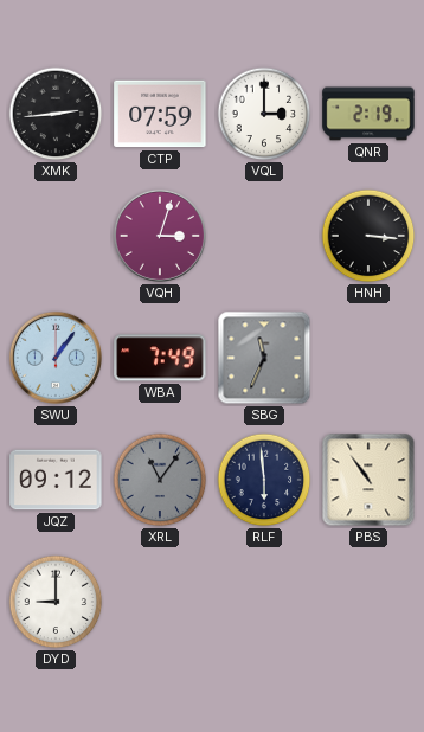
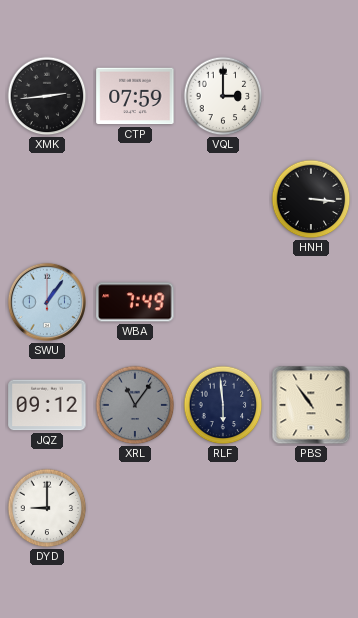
QNR: 2:19 -> none (368, 114)
VQH: 3:03 -> none (160, 236)
SBG: 11:34 -> none (264, 358)
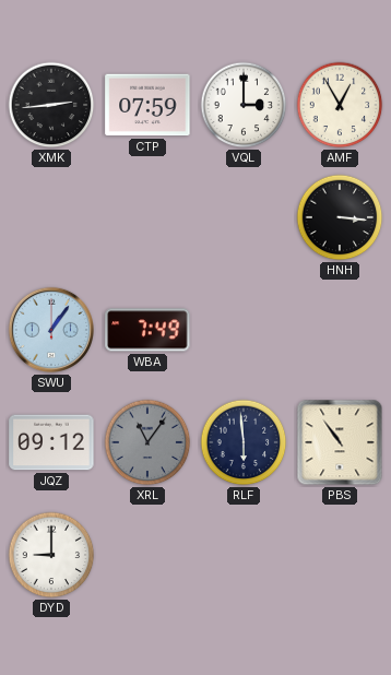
AMF: none -> 12:55 (340, 105)
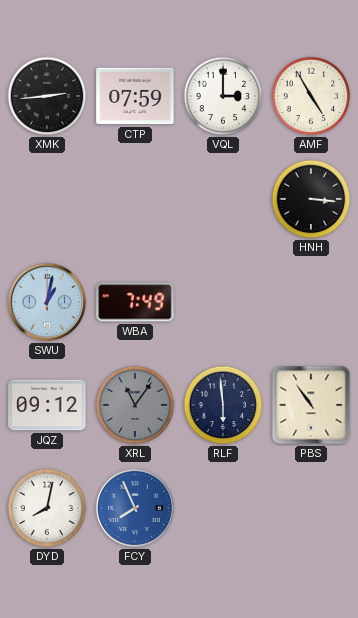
AMF: 12:55 -> 4:55 (311, 96)
SWU: 1:06 -> 1:02 (47, 302)
DYD: 9:00 -> 8:02 (47, 508)
FCY: none -> 7:56 (135, 508)
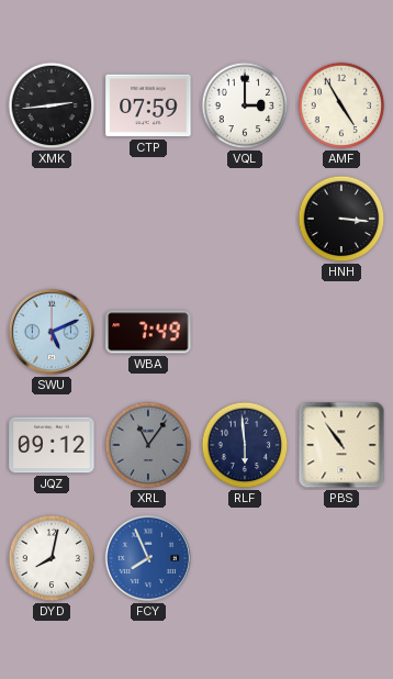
SWU: 1:02 -> 5:11 (52, 332)
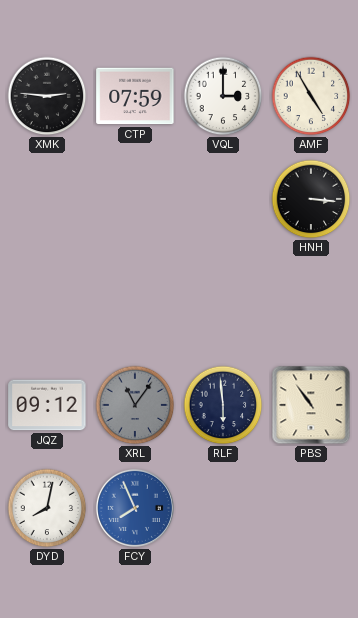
XMK: 2:44 -> 2:46 (47, 96)
SWU: 5:11 -> none (52, 332)
WBA: 7:49 -> none (148, 332)
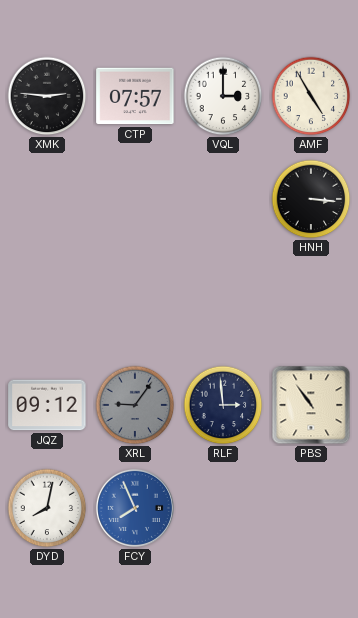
CTP: 07:59 -> 07:57 (135, 96)
XRL: 11:06 -> 9:06 (135, 405)
RLF: 5:59 -> 2:59 (223, 405)
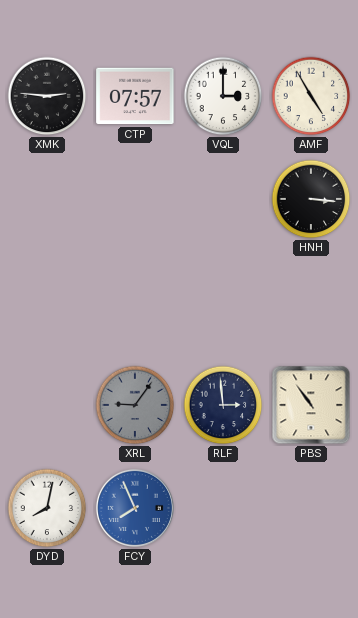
JQZ: 09:12 -> none (47, 405)
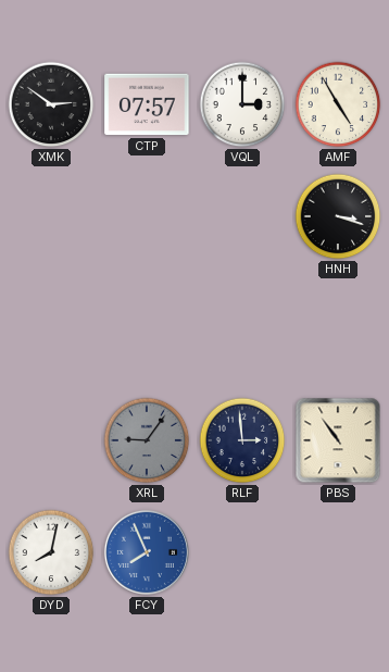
XMK: 2:46 -> 2:51 (51, 104)
HNH: 3:16 -> 3:18 (338, 216)
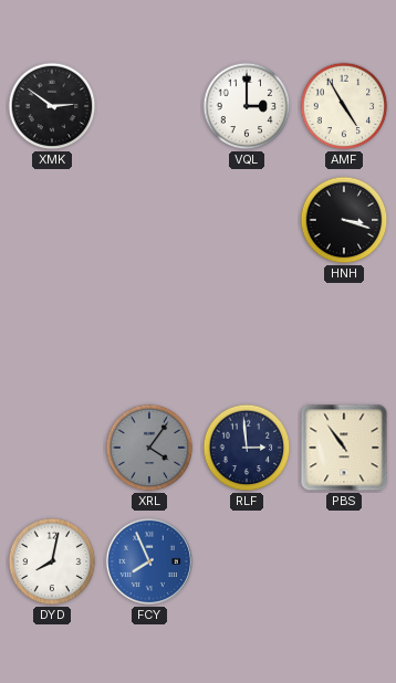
CTP: 07:57 -> none (147, 104)
XRL: 9:06 -> 4:06 (149, 448)
